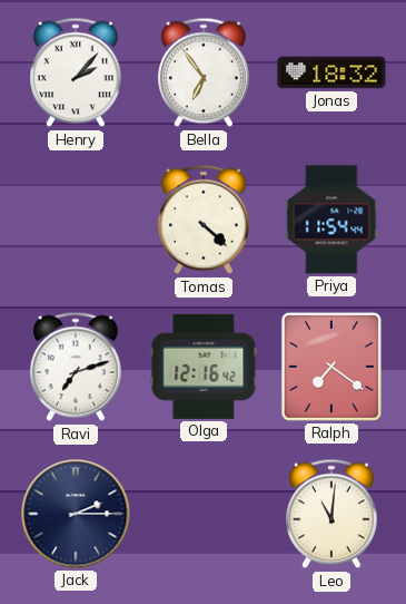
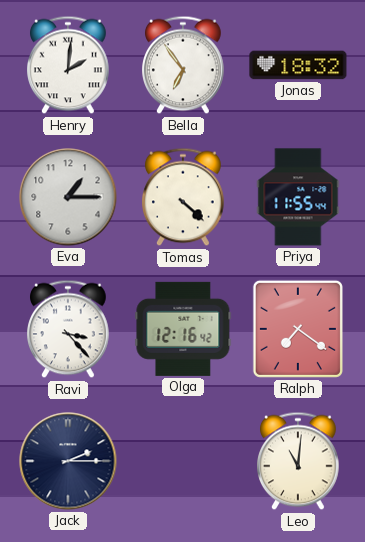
Henry: 2:07 -> 2:01 (69, 65)
Eva: none -> 1:15 (68, 197)
Priya: 11:54 -> 11:55 (298, 197)
Ravi: 7:12 -> 3:23 (69, 329)
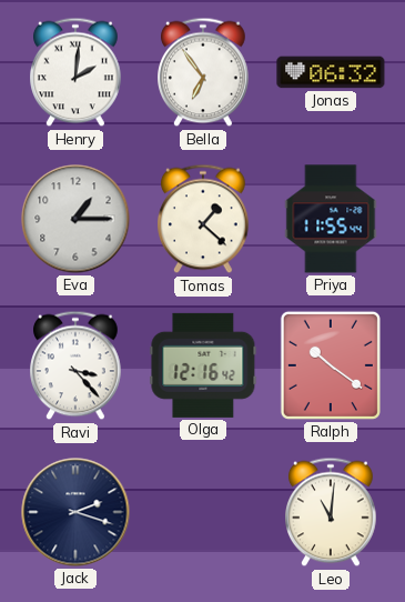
Jonas: 18:32 -> 06:32 (331, 72)
Tomas: 4:22 -> 1:22 (204, 219)
Ralph: 7:21 -> 10:21 (331, 365)
Jack: 2:15 -> 2:18 (75, 512)
